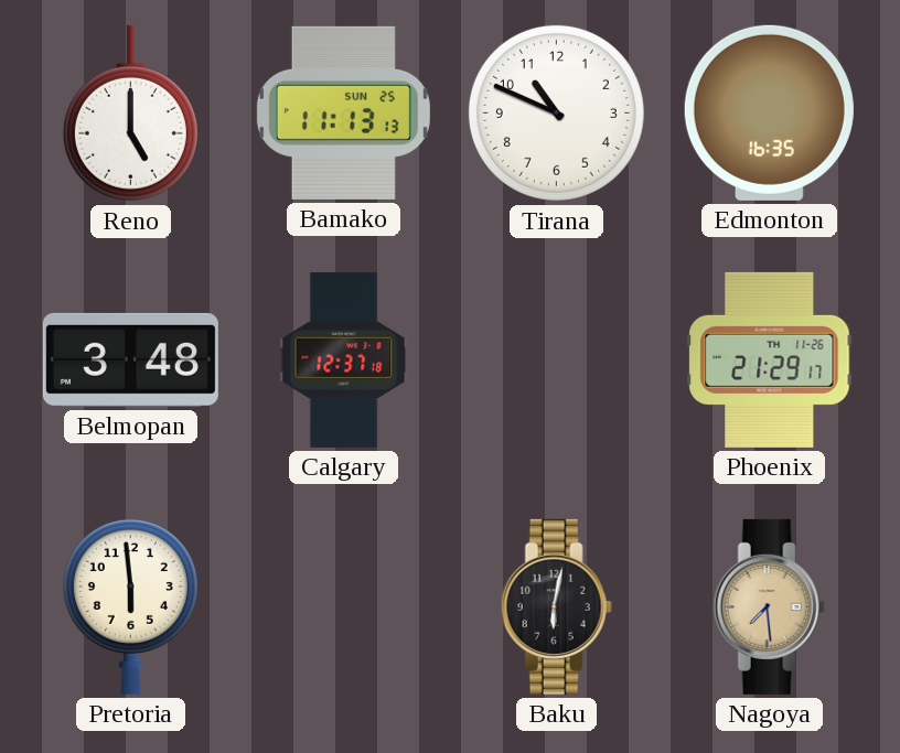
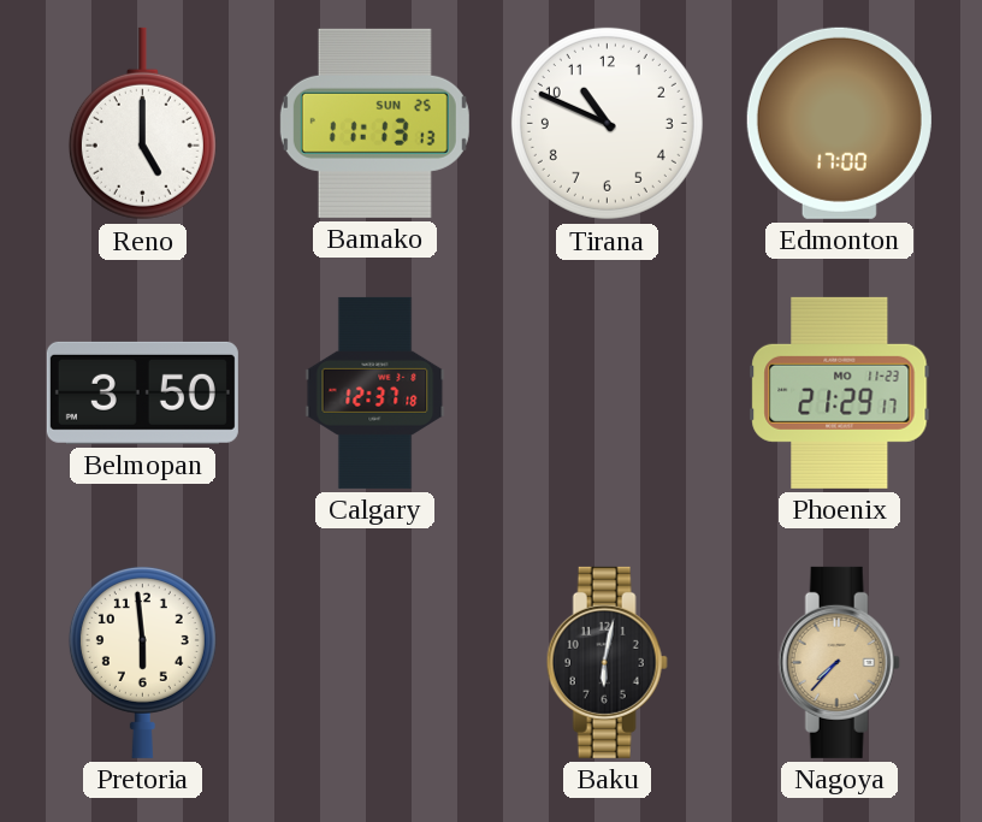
Edmonton: 16:35 -> 17:00 (839, 123)
Belmopan: 3:48 -> 3:50 (142, 392)
Phoenix date: TH 11-26 -> MO 11-23 (840, 392)
Nagoya: 7:29 -> 7:37 (839, 662)
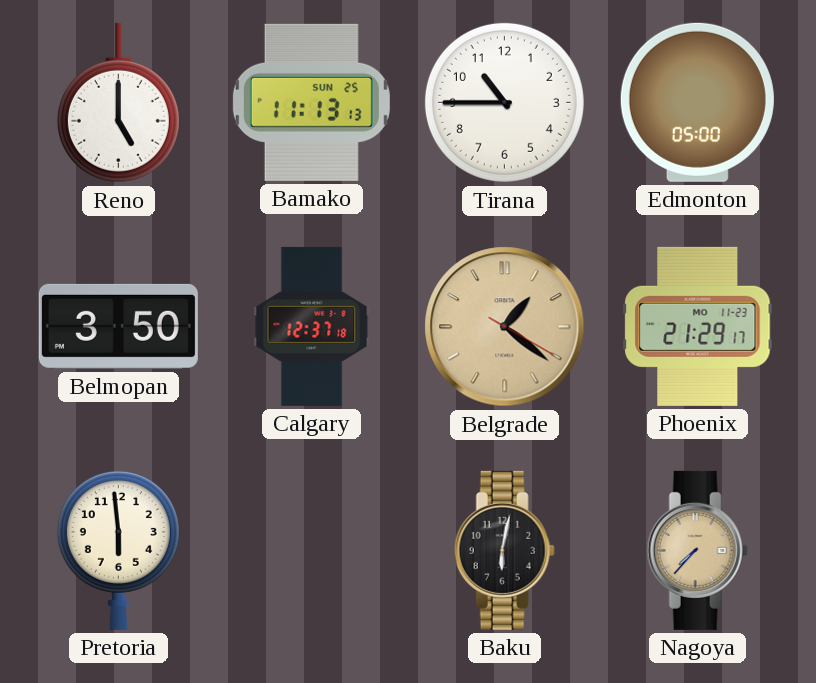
Tirana: 10:49 -> 10:45 (504, 102)
Edmonton: 17:00 -> 05:00 (697, 102)
Belgrade: none -> 1:21 (505, 327)
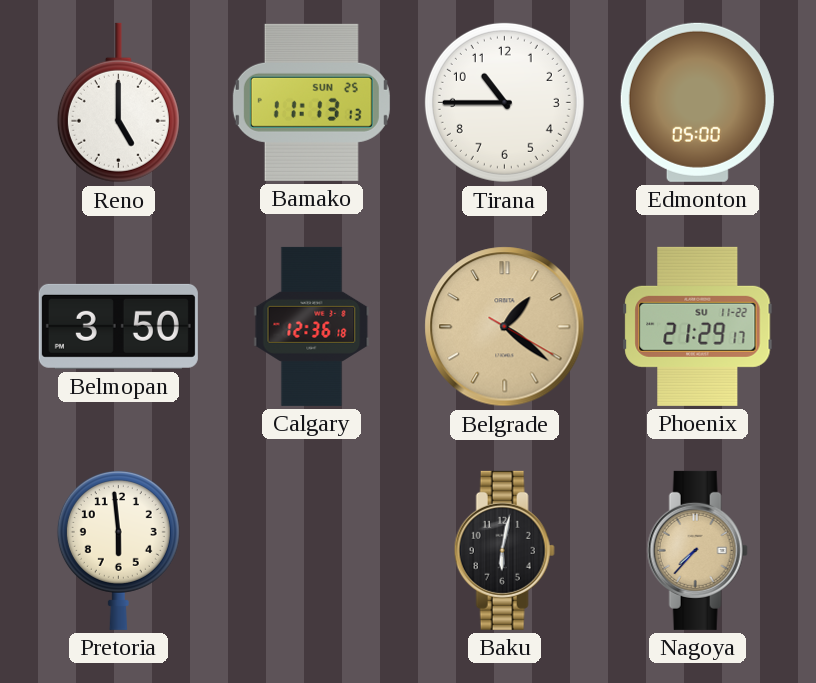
Calgary: 12:37 -> 12:36 (312, 326)
Phoenix date: MO 11-23 -> SU 11-22 (698, 326)
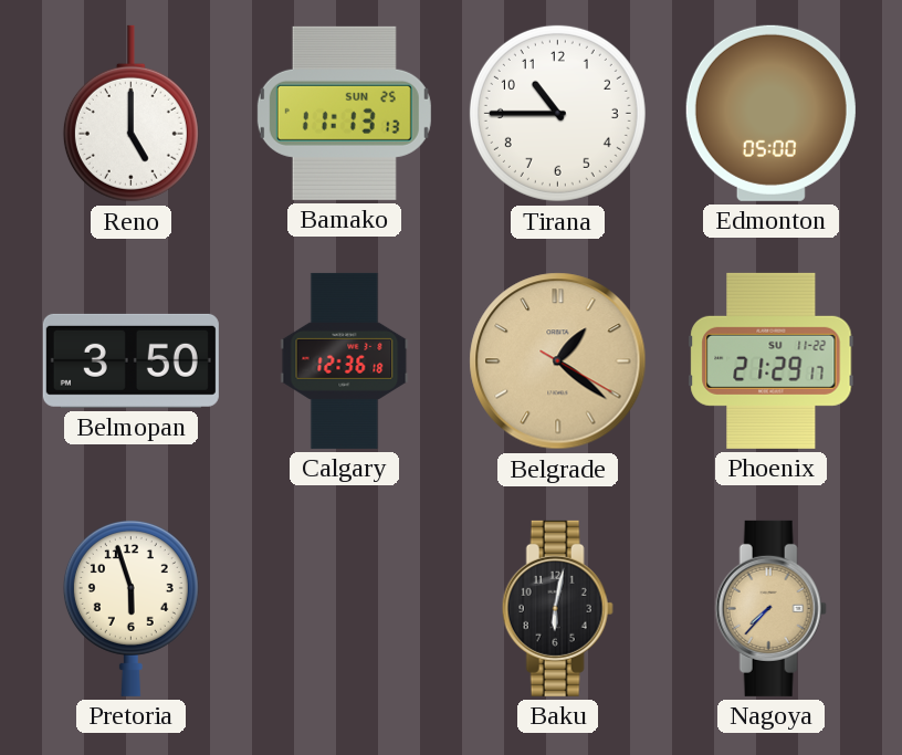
Pretoria: 5:59 -> 5:57 (130, 608)
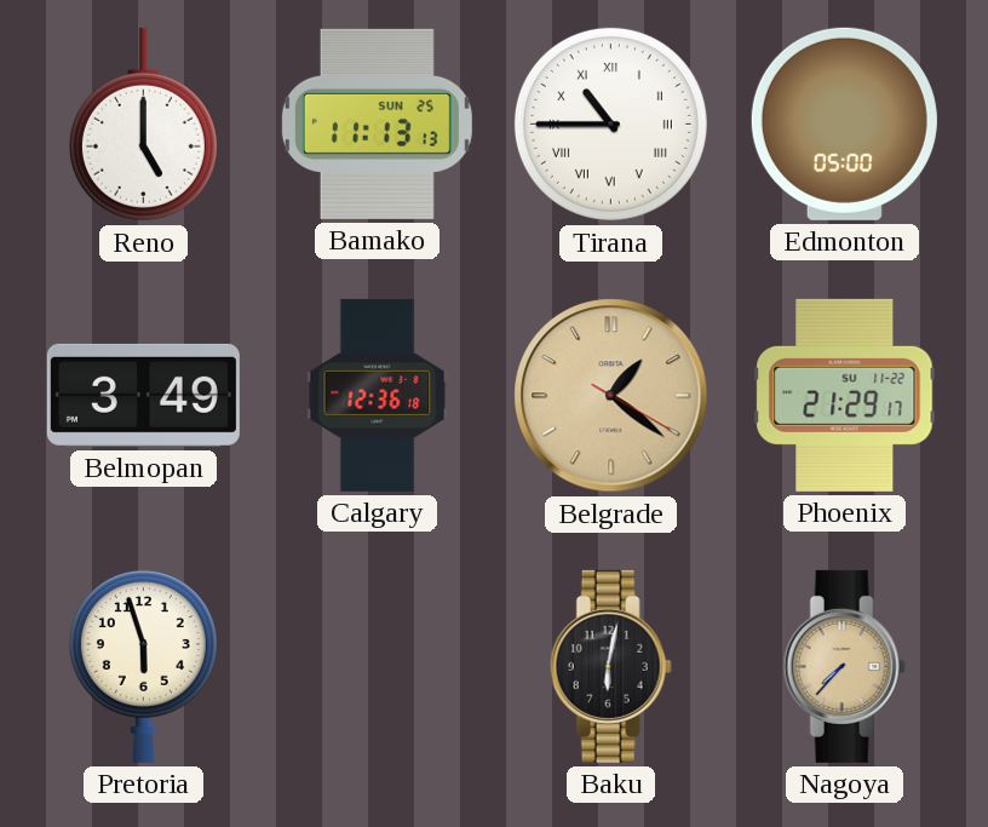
Tirana numerals: Arabic -> Roman (610, 124)
Belmopan: 3:50 -> 3:49 (143, 395)
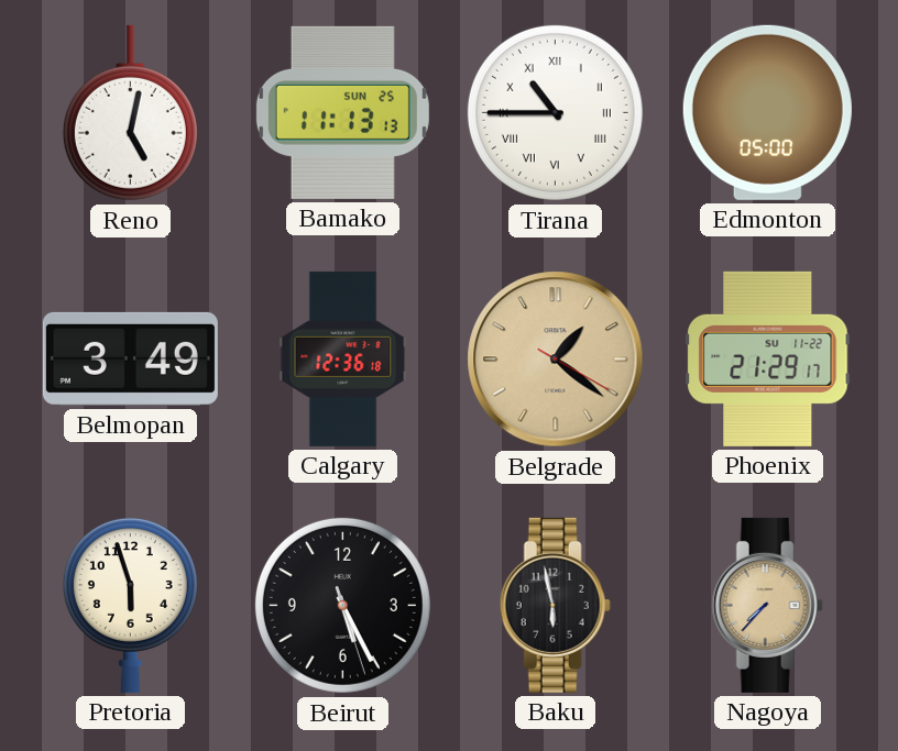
Reno: 5:00 -> 5:02 (130, 113)
Beirut: none -> 5:25 (342, 605)
Baku: 6:02 -> 5:58 (555, 605)
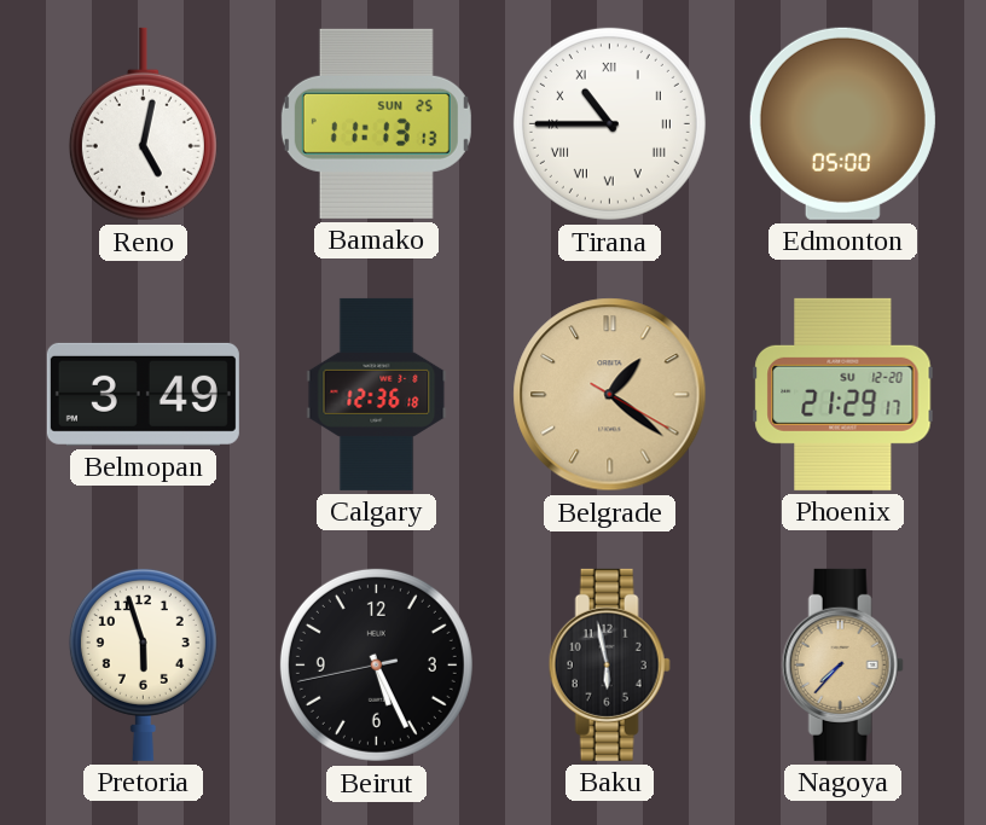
Phoenix date: SU 11-22 -> SU 12-20 (843, 394)
Beirut: 5:25:27 -> 5:25:43 (376, 664)
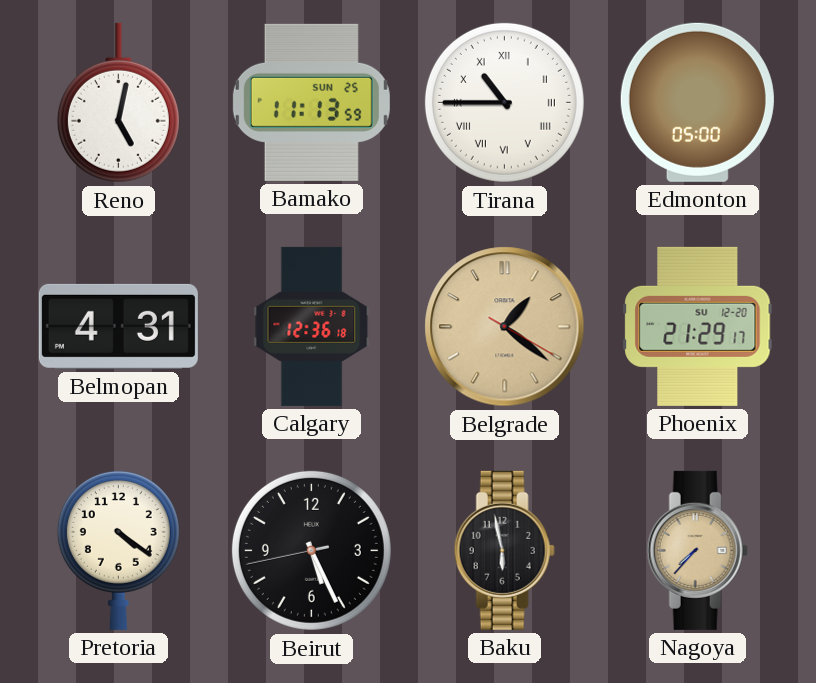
Bamako: 11:13:13 -> 11:13:59 (311, 102)
Belmopan: 3:49 -> 4:31 (118, 326)
Pretoria: 5:57 -> 4:21 (118, 550)
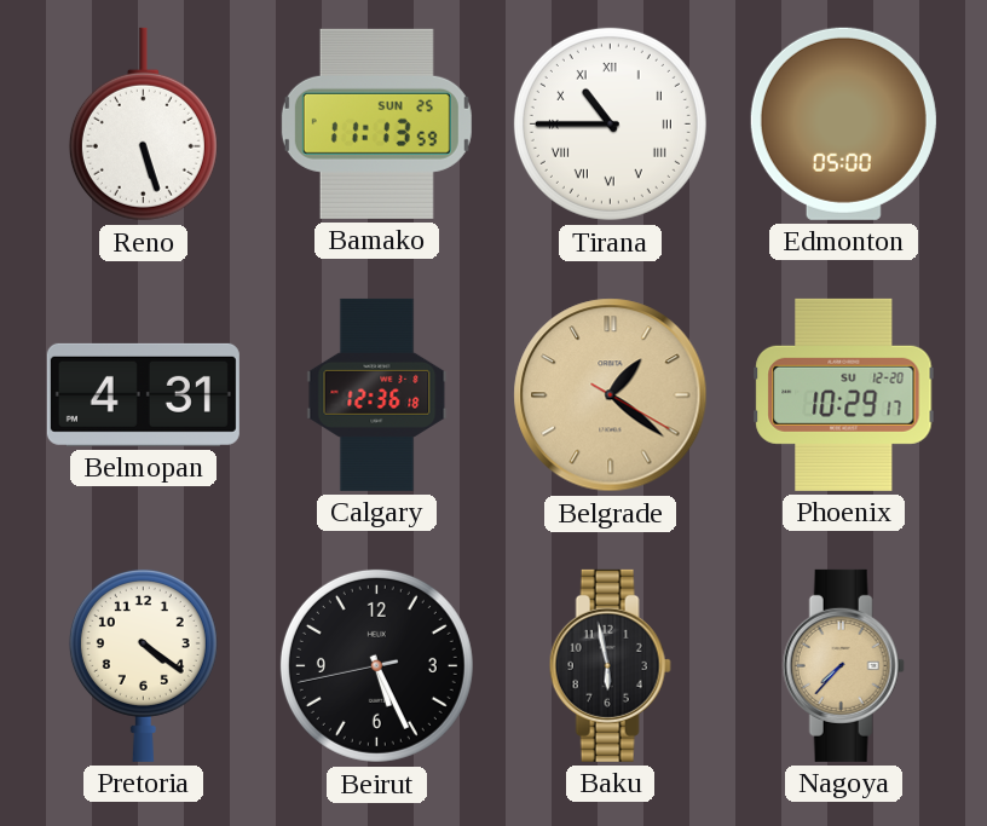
Reno: 5:02 -> 5:27 (143, 125)
Phoenix: 21:29 -> 10:29 (844, 394)
